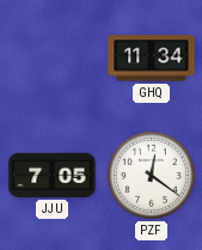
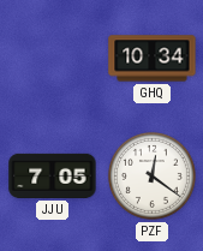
GHQ: 11:34 -> 10:34 (153, 59)
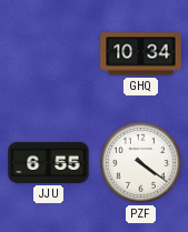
JJU: 7:05 -> 6:55 (49, 162)
PZF: 12:21 -> 4:21 (140, 162)
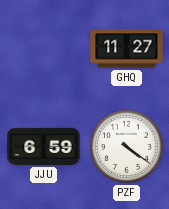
GHQ: 10:34 -> 11:27 (127, 49)
JJU: 6:55 -> 6:59 (44, 146)
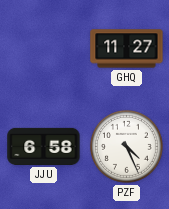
JJU: 6:59 -> 6:58 (44, 146)
PZF: 4:21 -> 4:26 (126, 146)
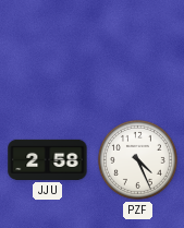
GHQ: 11:27 -> none (127, 49)
JJU: 6:58 -> 2:58 (48, 159)
